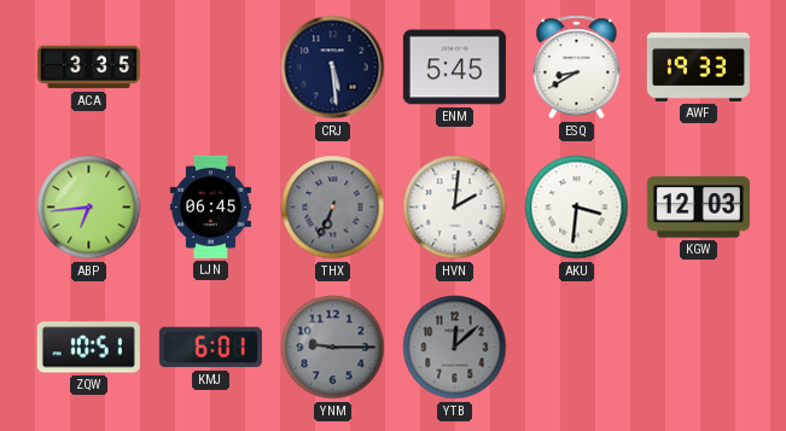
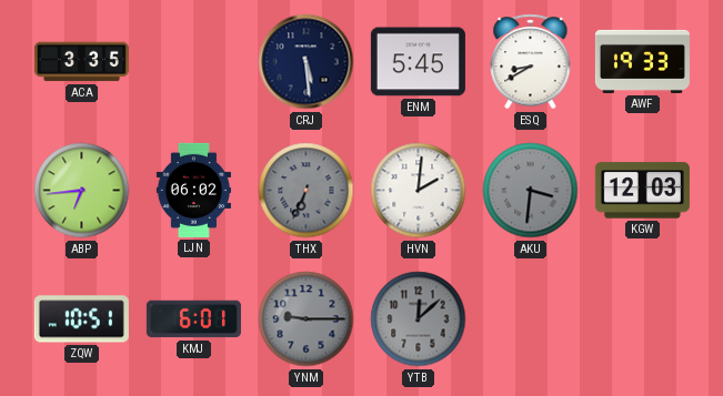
LJN: 06:45 -> 06:02 (193, 190)
AKU dial: white -> grey (531, 191)
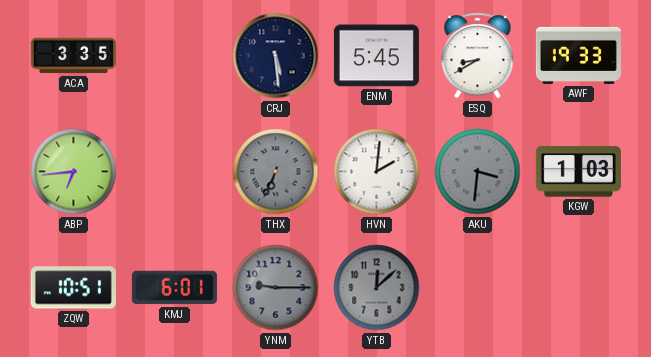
LJN: 06:02 -> none (193, 190)
KGW: 12:03 -> 1:03 (578, 172)
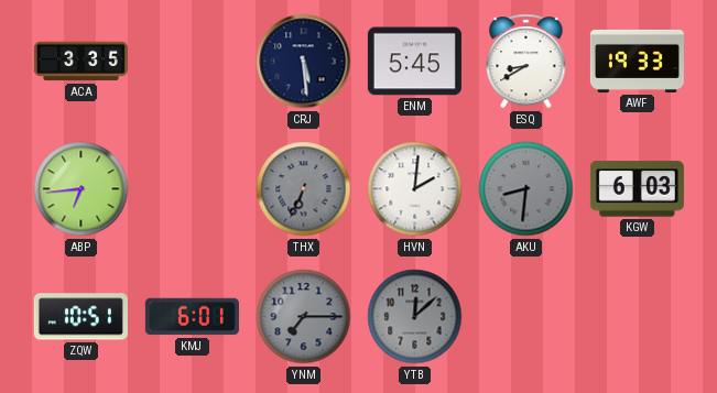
AKU: 3:31 -> 8:31 (526, 189)
KGW: 1:03 -> 6:03 (637, 189)
YNM: 9:15 -> 7:15 (304, 317)
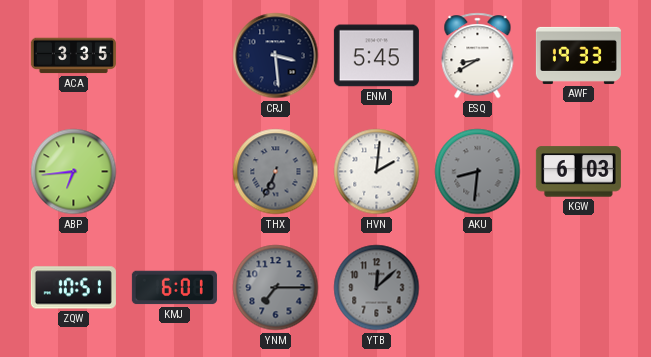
CRJ: 5:29 -> 3:29 (276, 56)
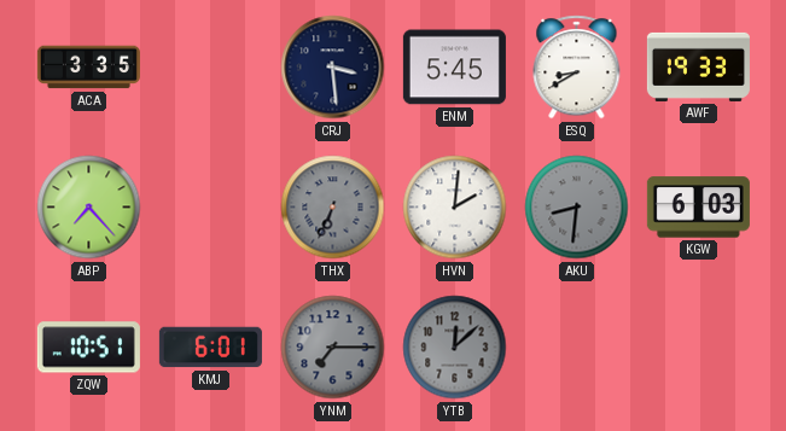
ABP: 6:44 -> 7:23 (89, 208)
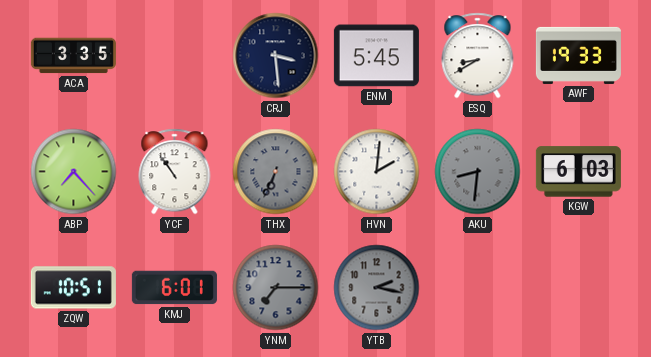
YCF: none -> 10:54 (175, 172)
YTB: 12:08 -> 2:17 (377, 288)
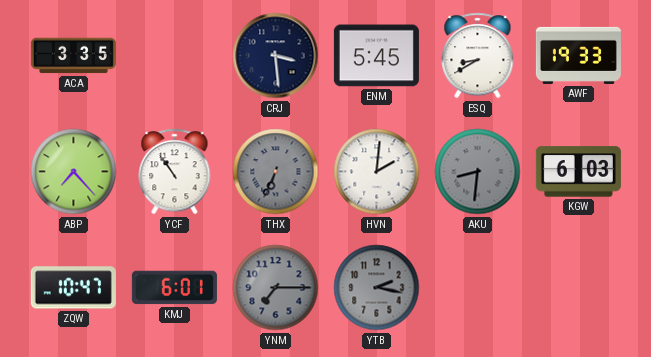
ZQW: 10:51 -> 10:47 (73, 288)
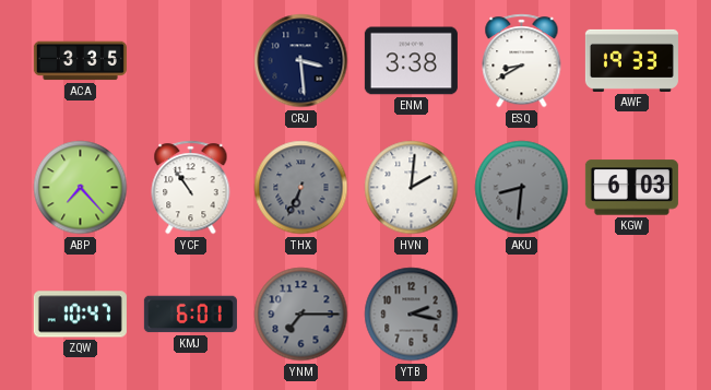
ENM: 5:45 -> 3:38 (411, 61)
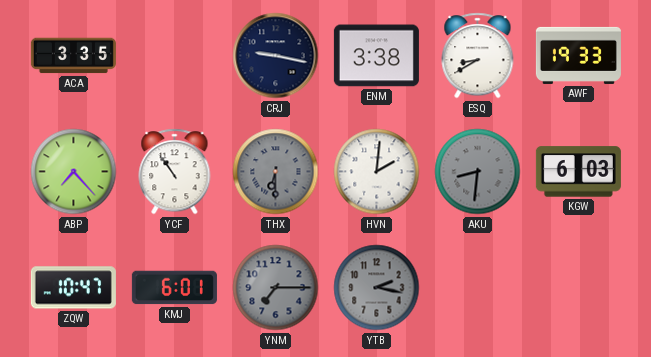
CRJ: 3:29 -> 9:17 (276, 56)
THX: 6:34 -> 6:30 (276, 172)
